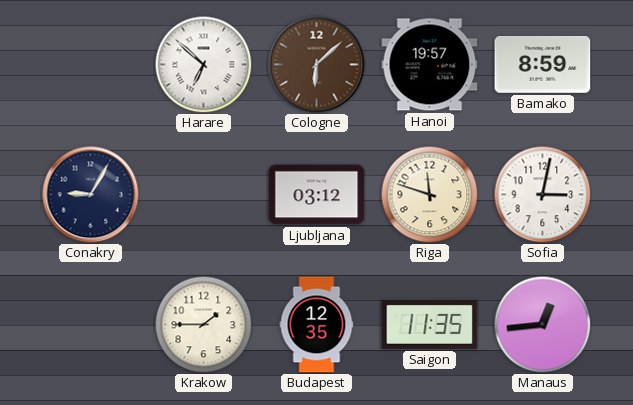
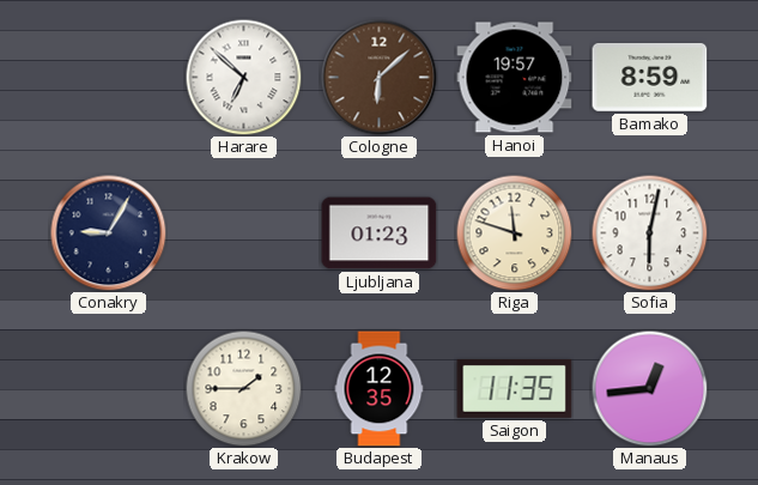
Ljubljana: 03:12 -> 01:23 (380, 234)
Sofia: 3:02 -> 6:02 (649, 232)
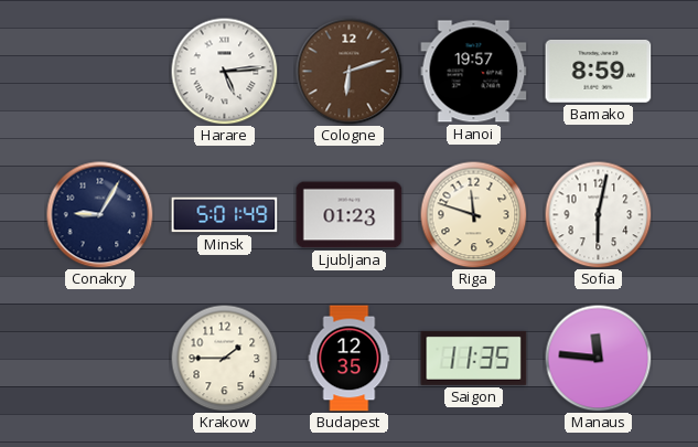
Harare: 6:52 -> 5:14 (224, 71)
Cologne: 6:08 -> 6:12 (350, 72)
Minsk: none -> 5:01 (225, 215)
Manaus: 12:44 -> 11:46 (598, 358)
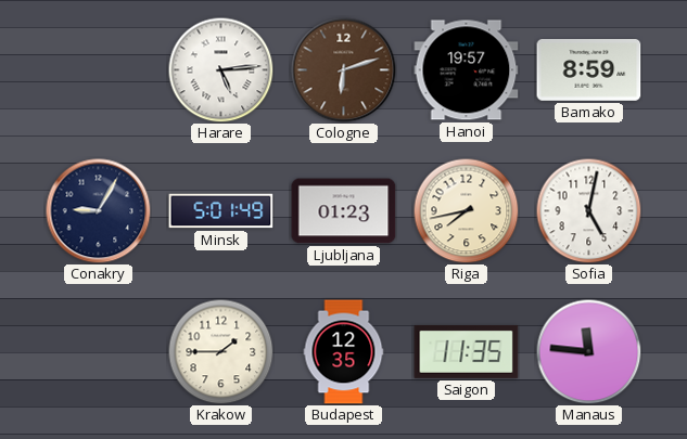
Riga: 11:48 -> 7:43 (466, 210)
Sofia: 6:02 -> 5:02 (588, 210)
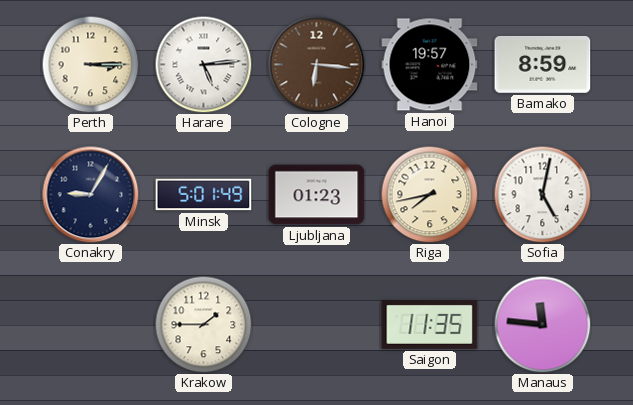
Perth: none -> 3:15 (90, 64)
Cologne: 6:12 -> 6:16 (317, 65)
Budapest: 12:35 -> none (344, 352)
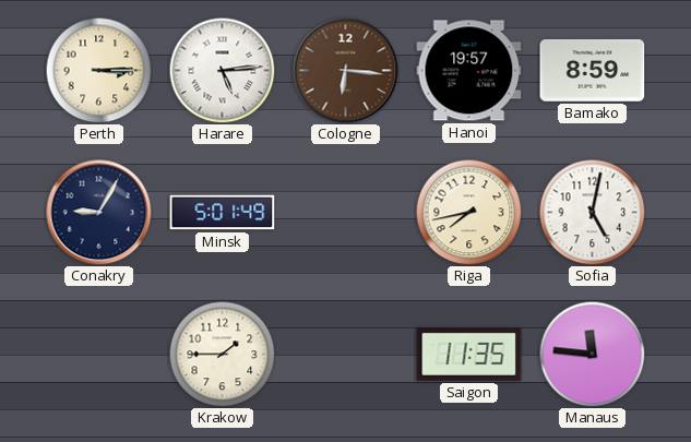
Ljubljana: 01:23 -> none (317, 195)
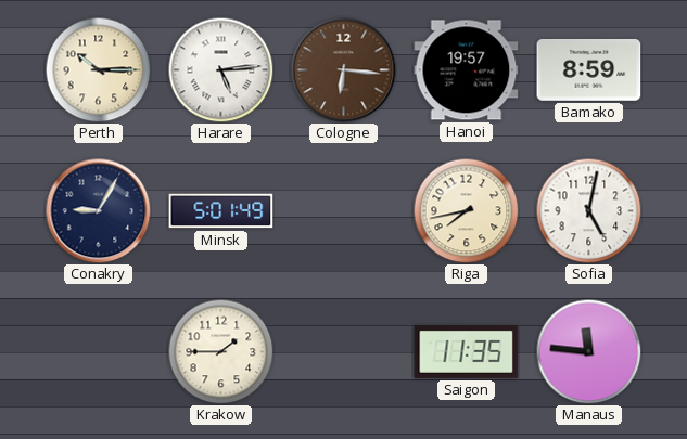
Perth: 3:15 -> 10:15 (98, 69)
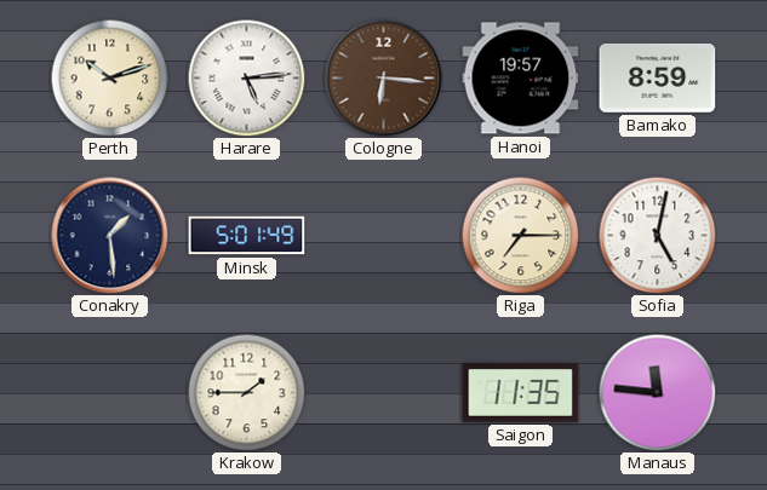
Perth: 10:15 -> 10:12 (109, 77)
Conakry: 9:05 -> 1:29 (110, 236)
Riga: 7:43 -> 7:15 (520, 235)
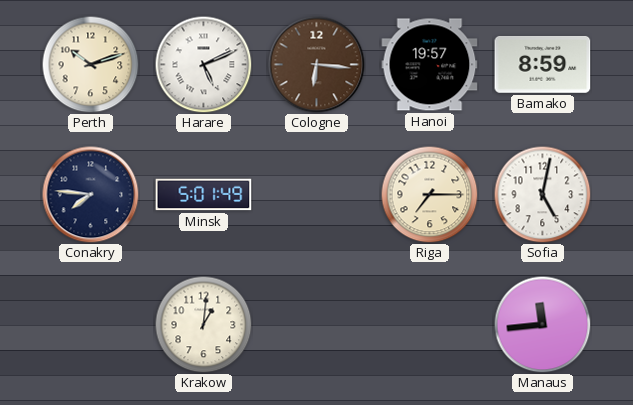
Harare: 5:14 -> 5:11 (203, 64)
Conakry: 1:29 -> 7:46 (91, 195)
Krakow: 1:45 -> 1:01 (203, 324)
Saigon: 11:35 -> none (521, 392)
Manaus: 11:46 -> 11:44 (542, 324)
